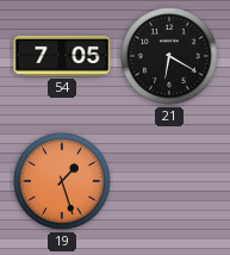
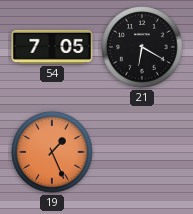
19: 1:27 -> 1:26 (52, 152)
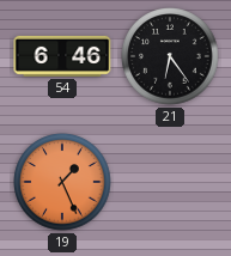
54: 7:05 -> 6:46 (62, 56)
21: 6:20 -> 6:24 (170, 56)
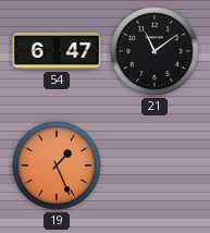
54: 6:46 -> 6:47 (57, 51)
21: 6:24 -> 11:09 (155, 51)
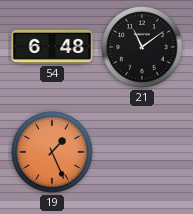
54: 6:47 -> 6:48 (52, 47)
